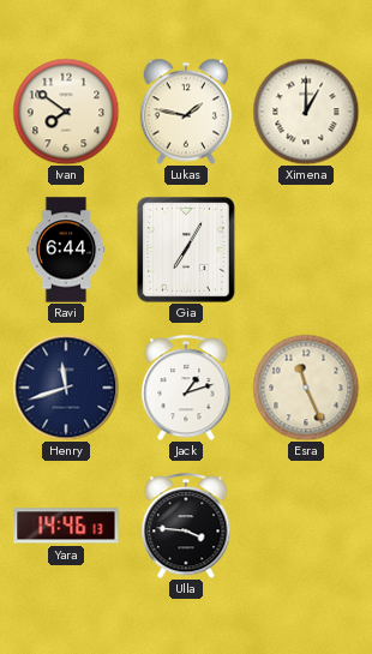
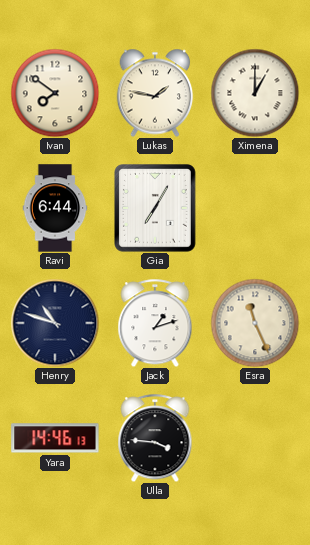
Henry: 11:42 -> 10:48 (55, 323)
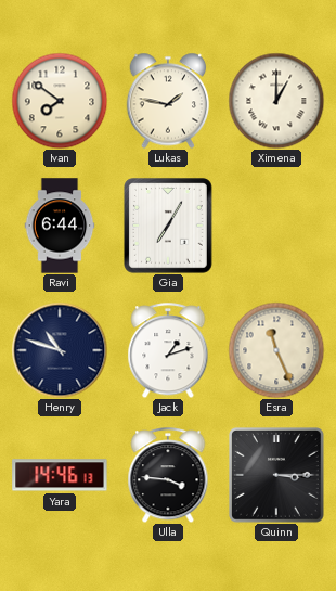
Quinn: none -> 3:15 (277, 476)
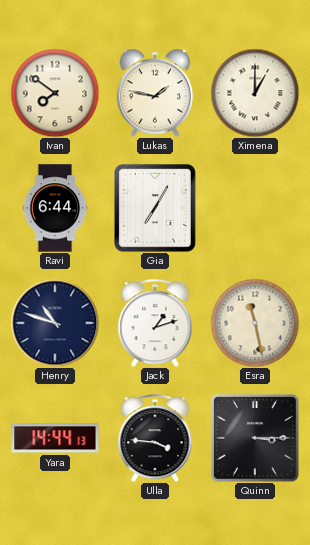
Esra: 11:26 -> 11:28 (255, 323)
Yara: 14:46 -> 14:44 (55, 438)
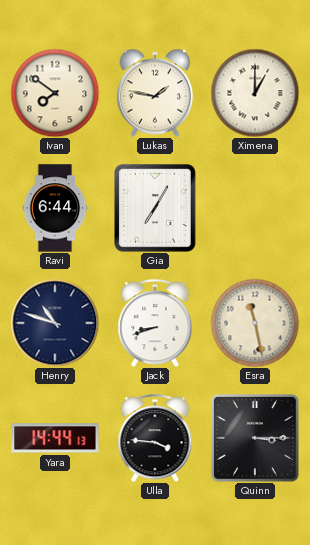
Jack: 1:12 -> 8:42 (155, 323)
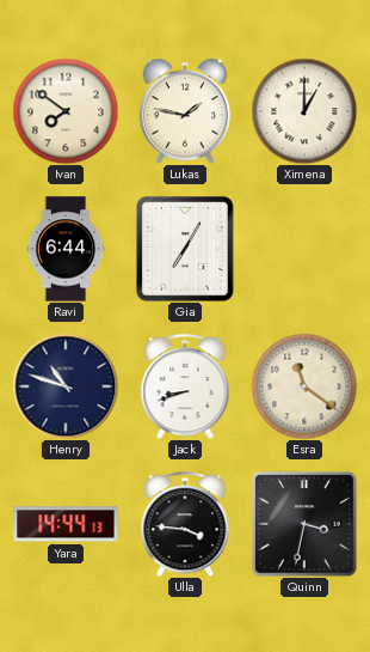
Esra: 11:28 -> 11:21 (304, 386)
Quinn: 3:15 -> 3:32 (306, 525)
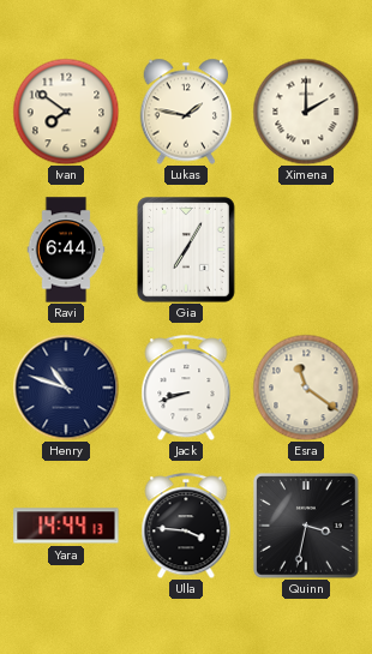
Ximena: 1:00 -> 2:00 (306, 112)
